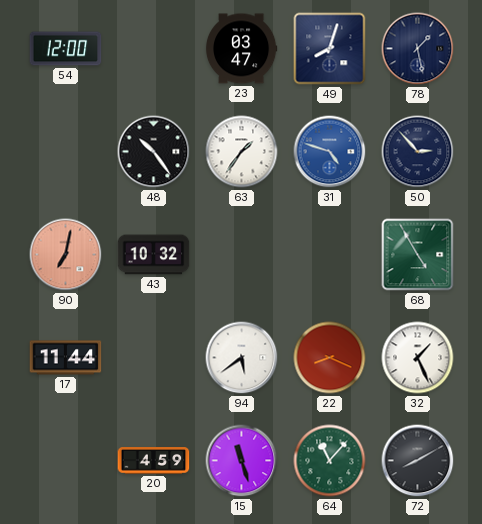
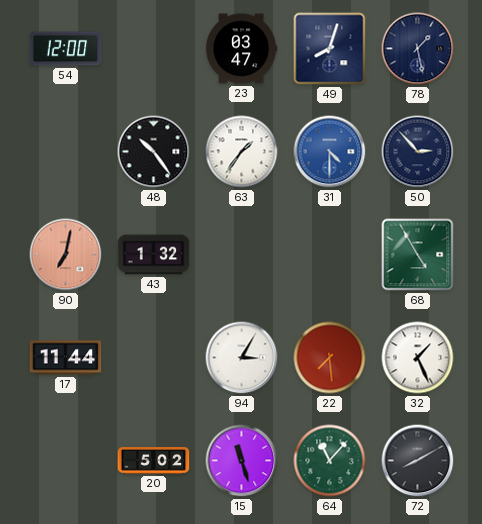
31: 4:48 -> 4:30 (330, 152)
43: 10:32 -> 1:32 (154, 255)
94: 5:39 -> 3:05 (242, 358)
22: 8:19 -> 7:29 (330, 358)
20: 4:59 -> 5:02 (154, 461)
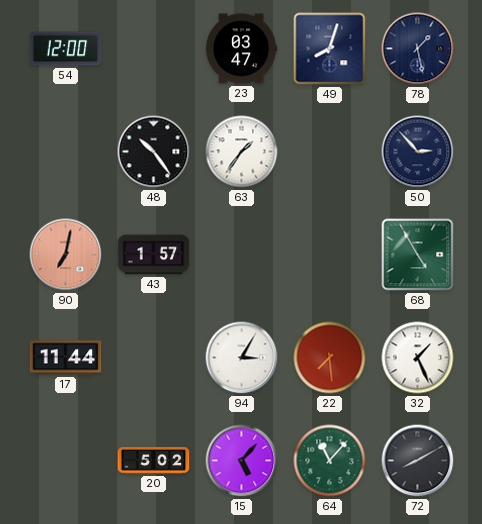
31: 4:30 -> none (330, 152)
43: 1:32 -> 1:57 (154, 255)
15: 11:27 -> 5:07 (242, 461)
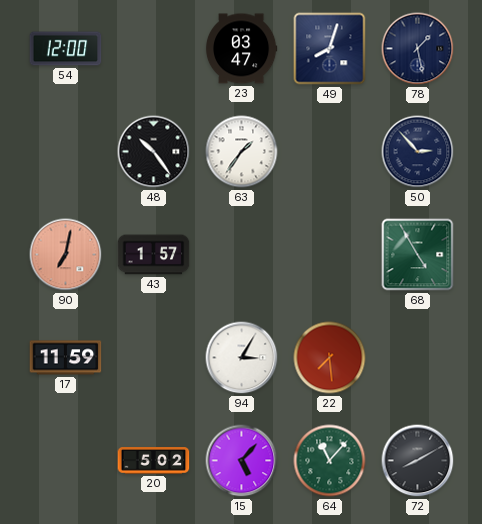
17: 11:44 -> 11:59 (66, 358)
32: 1:26 -> none (418, 358)
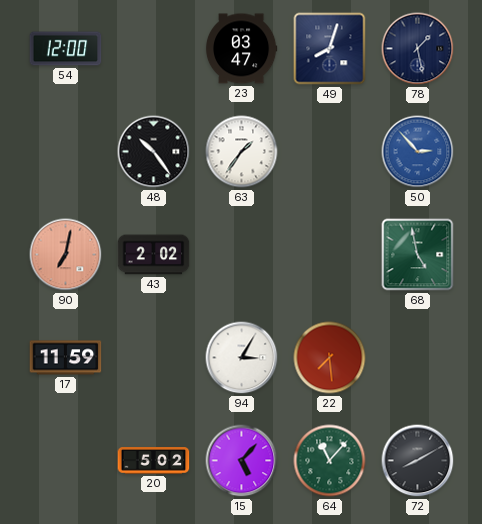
50 dial: navy -> blue (418, 152)
43: 1:57 -> 2:02 (154, 255)
68: 4:55 -> 4:58 (418, 255)
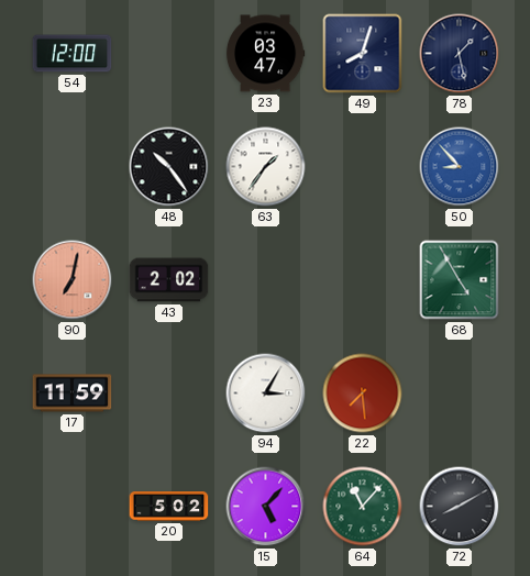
50: 2:53 -> 8:53 (460, 167)
68: 4:58 -> 4:55 (460, 280)
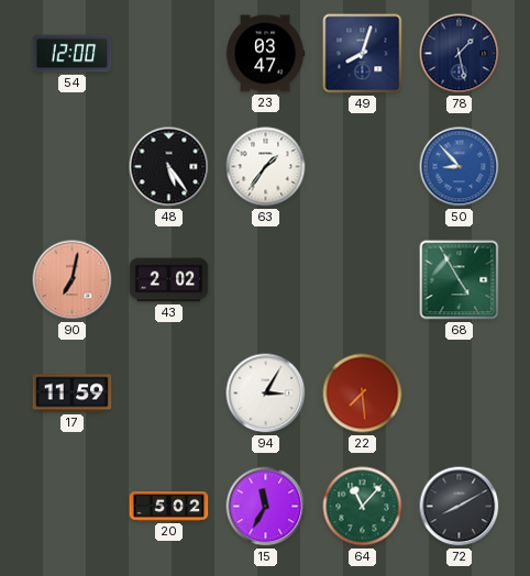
48: 10:24 -> 5:24 (169, 167)
15: 5:07 -> 11:35 (266, 507)
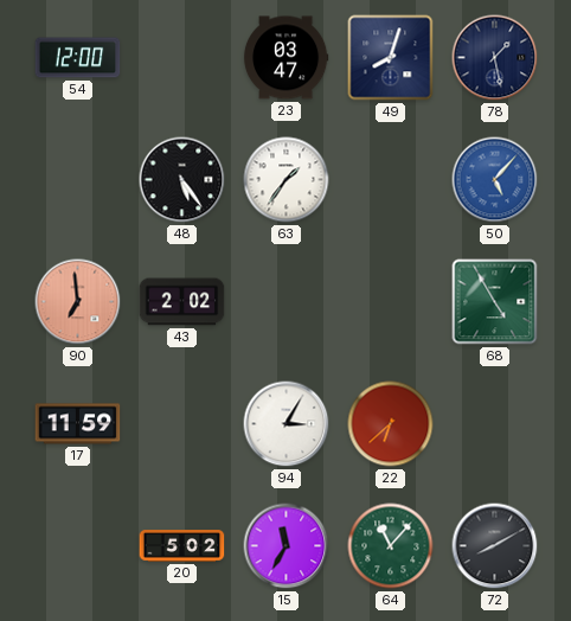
50: 8:53 -> 5:07 (495, 180)
90: 7:02 -> 6:59 (78, 302)
22: 7:29 -> 6:38 (391, 424)
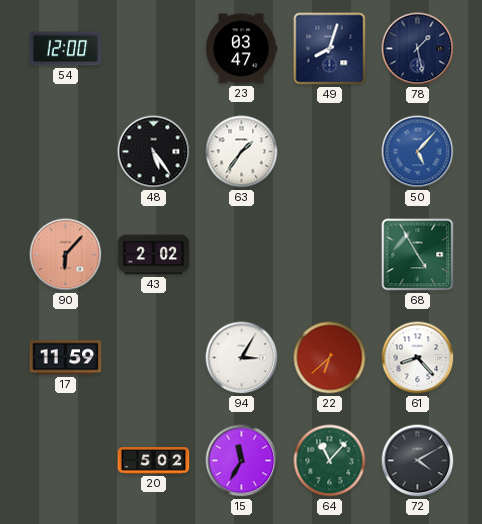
90: 6:59 -> 6:07 (66, 255)
61: none -> 8:23 (418, 358)
72: 8:10 -> 4:10 (418, 461)
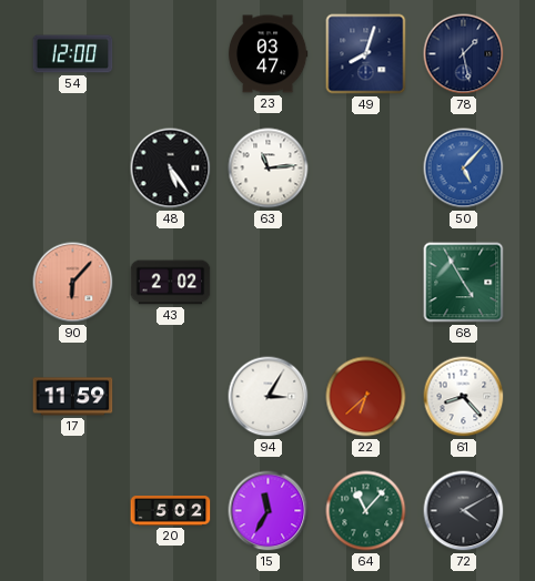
63: 1:36 -> 11:14 (269, 169)
